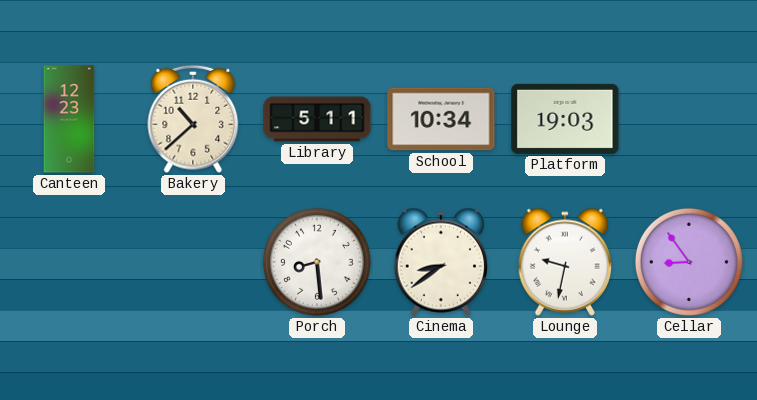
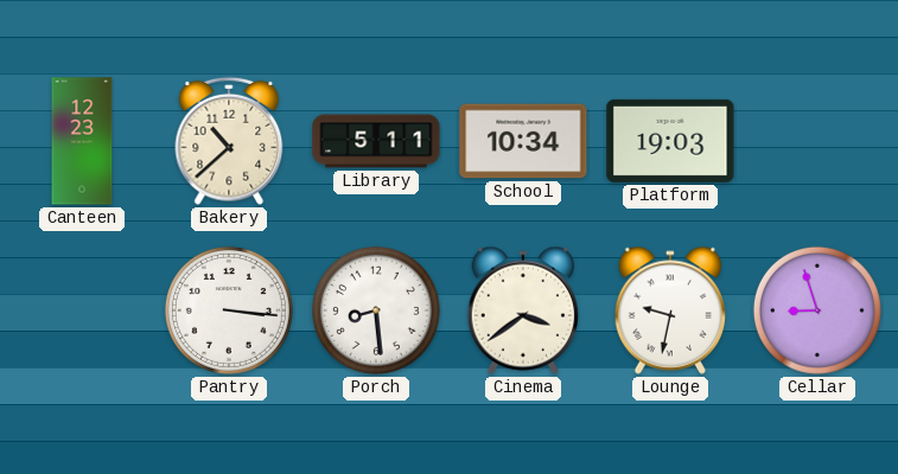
Pantry: none -> 3:16 (229, 310)
Cinema: 8:39 -> 3:39 (522, 310)
Cellar: 8:54 -> 8:57 (817, 310)
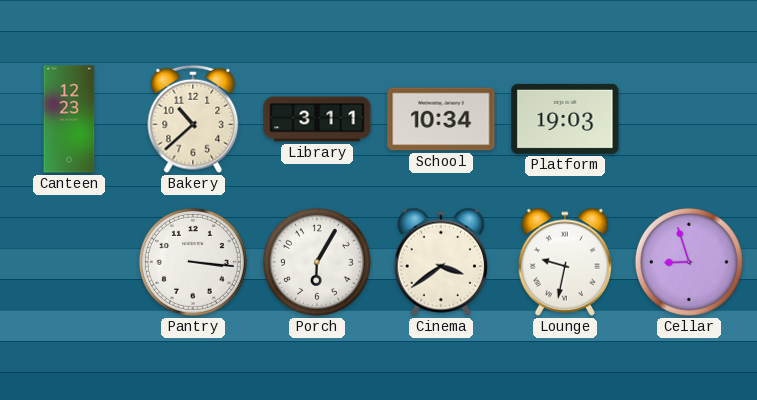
Library: 5:11 -> 3:11 (317, 119)
Porch: 8:29 -> 6:05 (317, 262)
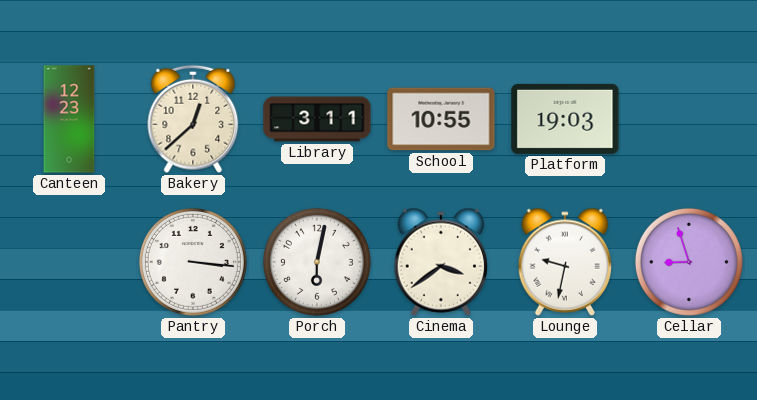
Bakery: 10:38 -> 12:38 (193, 119)
School: 10:34 -> 10:55 (441, 119)
Porch: 6:05 -> 6:02 (317, 262)
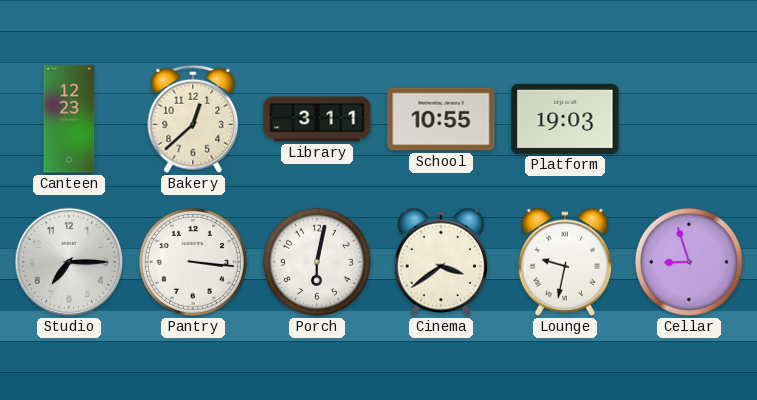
Studio: none -> 7:15 (69, 262)
